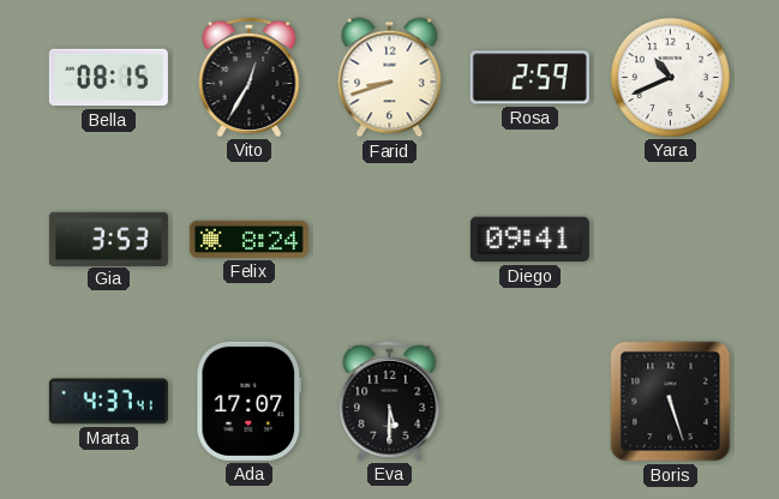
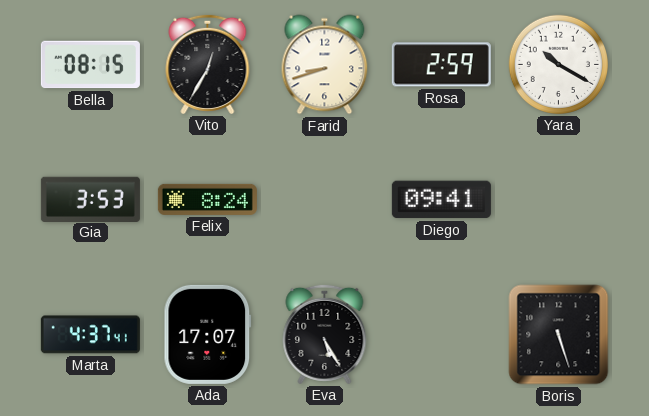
Yara: 10:41 -> 10:20 (558, 64)
Eva: 5:30 -> 5:25 (325, 334)
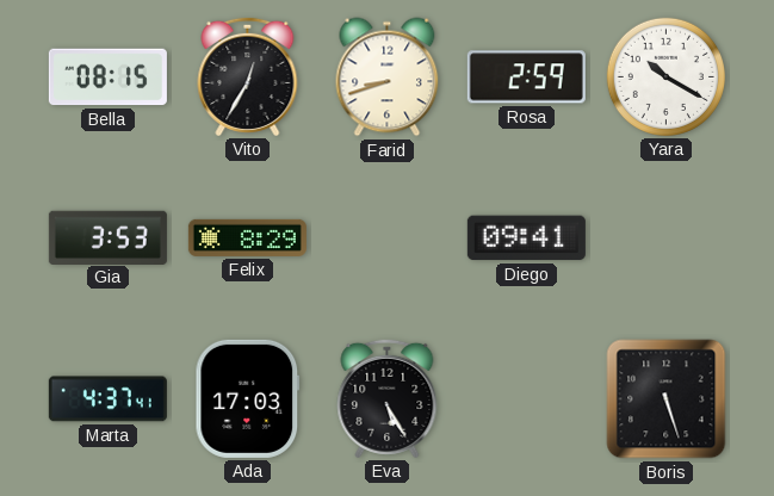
Felix: 8:24 -> 8:29 (247, 237)
Ada: 17:07 -> 17:03 (248, 398)
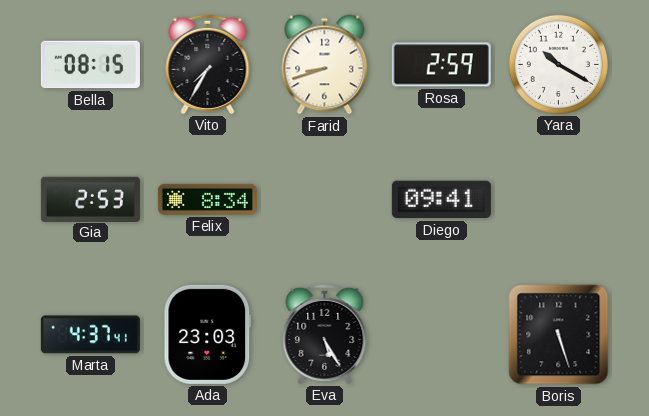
Vito: 12:35 -> 7:35 (208, 64)
Gia: 3:53 -> 2:53 (90, 199)
Felix: 8:29 -> 8:34 (207, 199)
Ada: 17:03 -> 23:03 (208, 334)
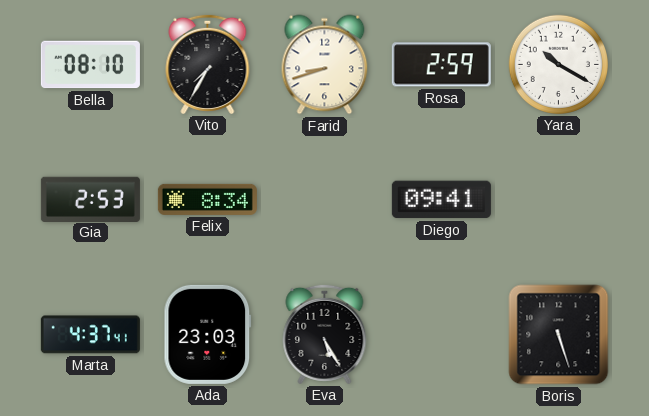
Bella: 08:15 -> 08:10 (90, 65)
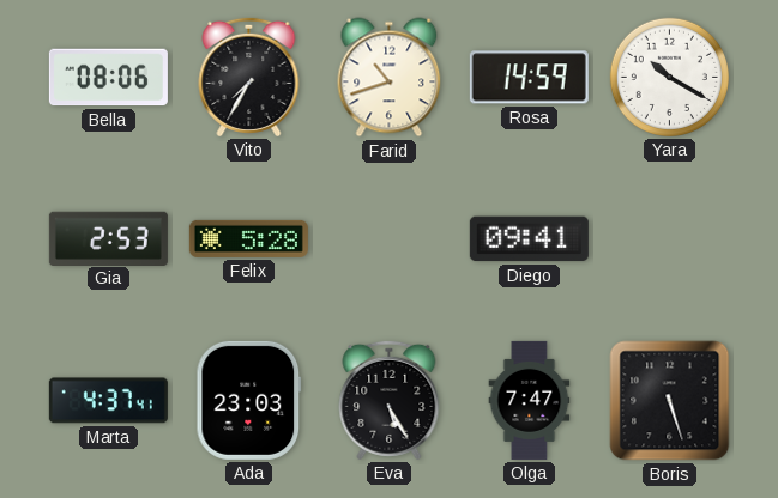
Bella: 08:10 -> 08:06 (108, 78)
Farid: 8:42 -> 10:42 (390, 78)
Rosa: 2:59 -> 14:59 (529, 78)
Felix: 8:34 -> 5:28 (248, 238)
Olga: none -> 7:47 (530, 400)
